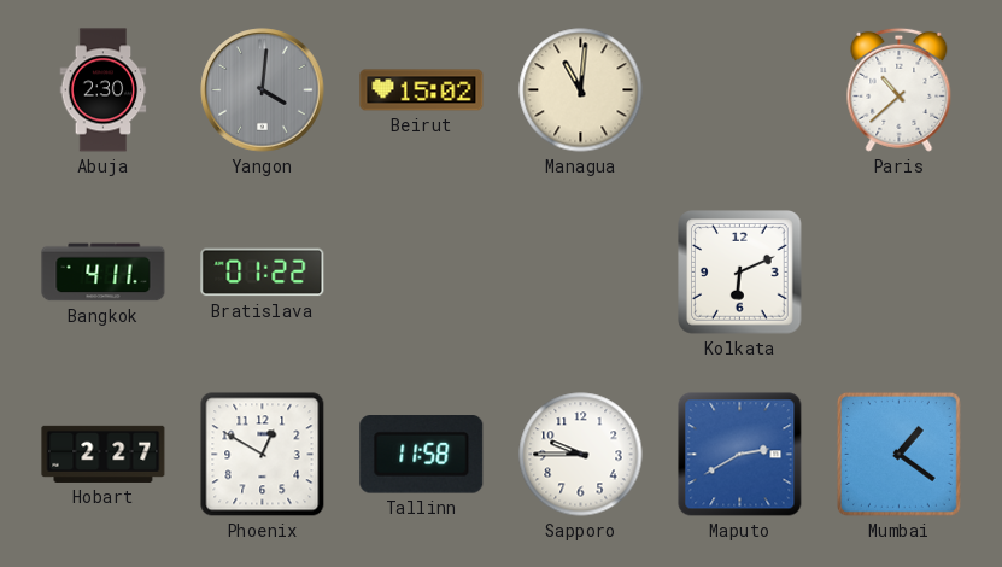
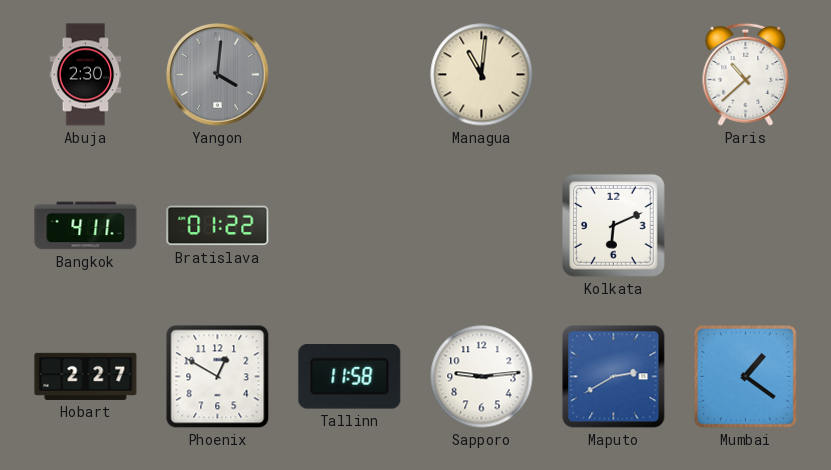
Beirut: 15:02 -> none (422, 90)
Sapporo: 9:45 -> 9:14 (482, 377)
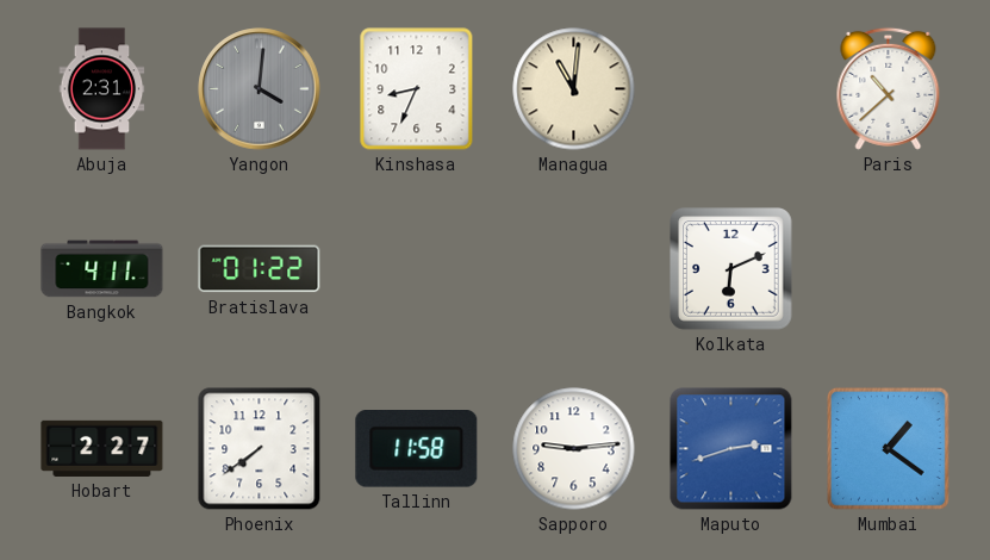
Abuja: 2:30 -> 2:31 (102, 89)
Kinshasa: none -> 8:34 (417, 89)
Phoenix: 12:50 -> 7:39 (260, 449)
Maputo: 2:40 -> 2:42 (731, 449)
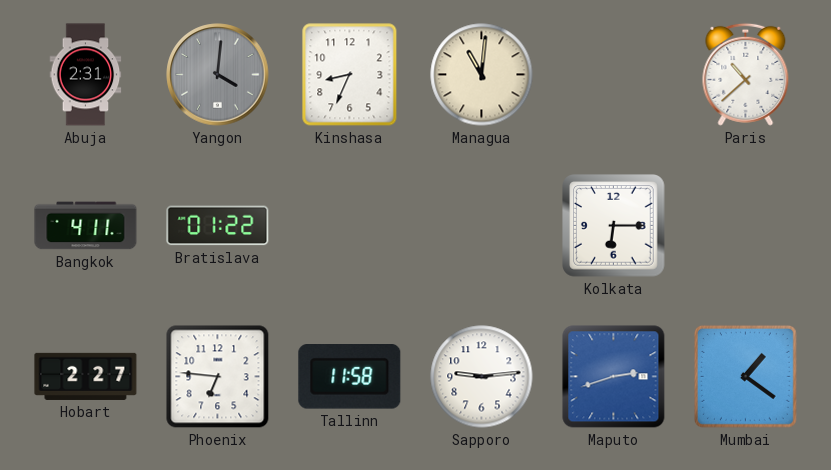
Kolkata: 6:11 -> 6:15 (614, 226)
Phoenix: 7:39 -> 6:46 (218, 377)
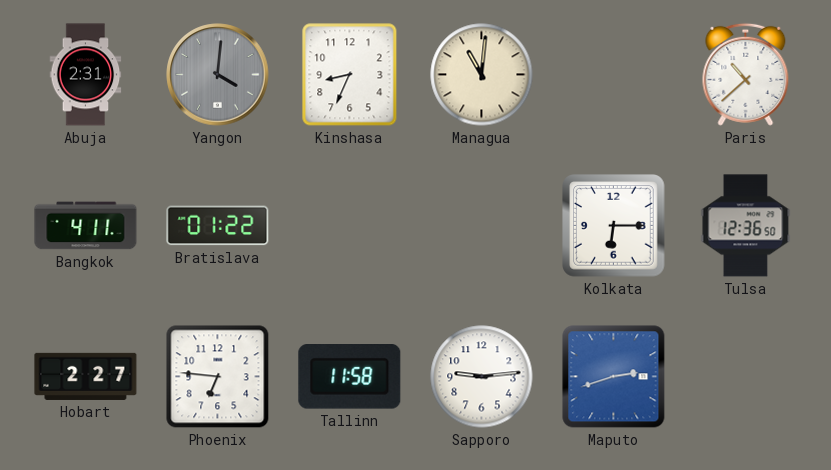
Tulsa: none -> 12:36 (746, 226)
Mumbai: 1:21 -> none (745, 376)
